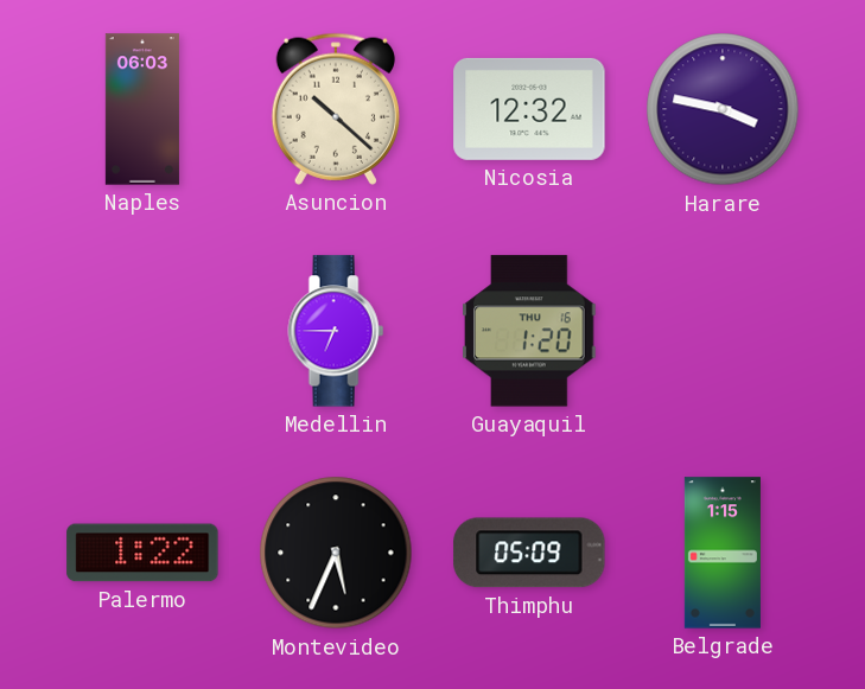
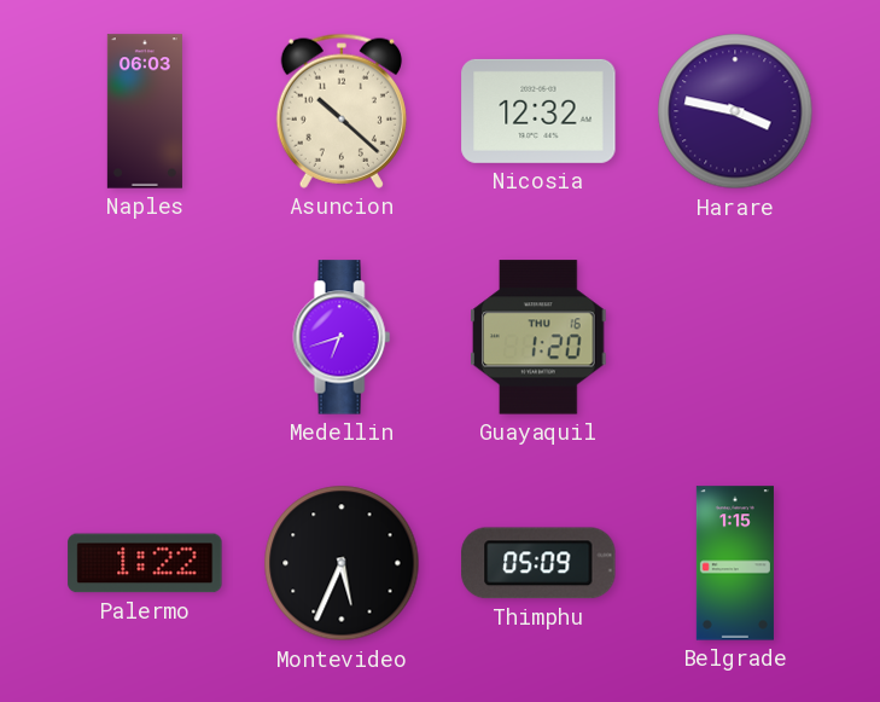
Medellin: 6:45 -> 6:42 (342, 337)
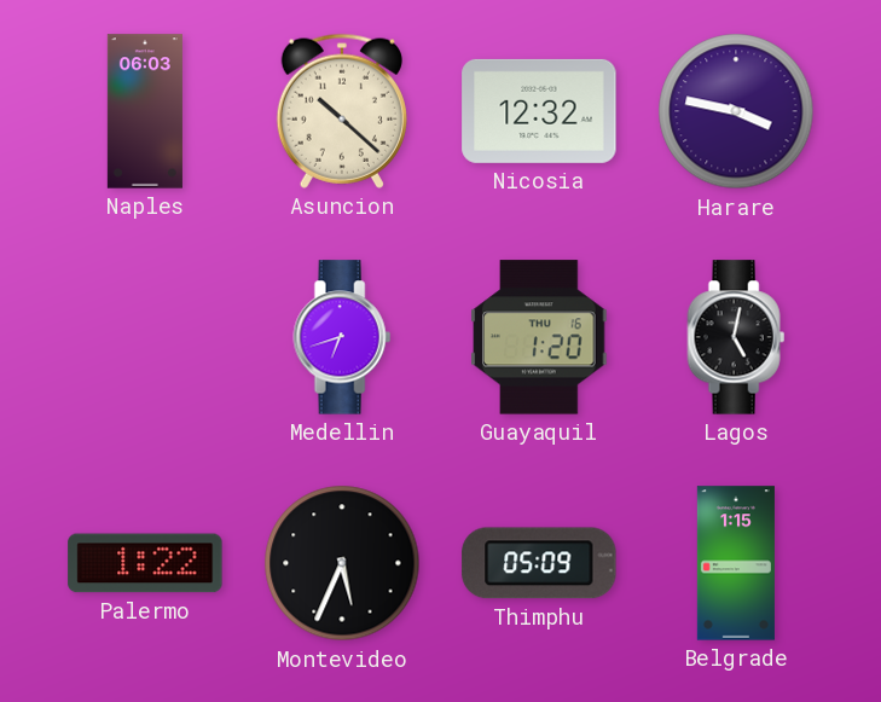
Lagos: none -> 5:02 (736, 337)
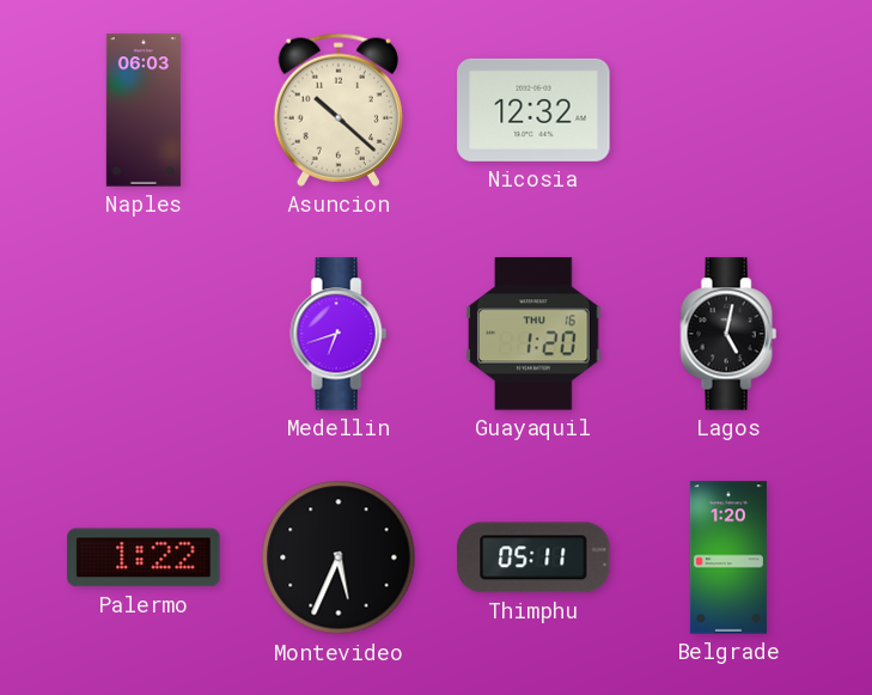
Harare: 3:47 -> none (736, 111)
Thimphu: 05:09 -> 05:11 (533, 557)
Belgrade: 1:15 -> 1:20 (728, 557)
